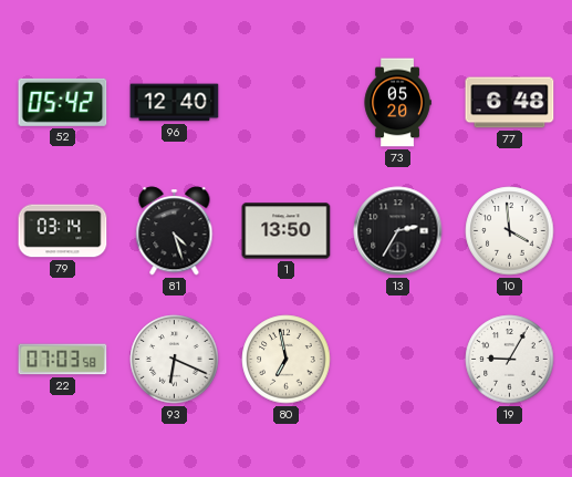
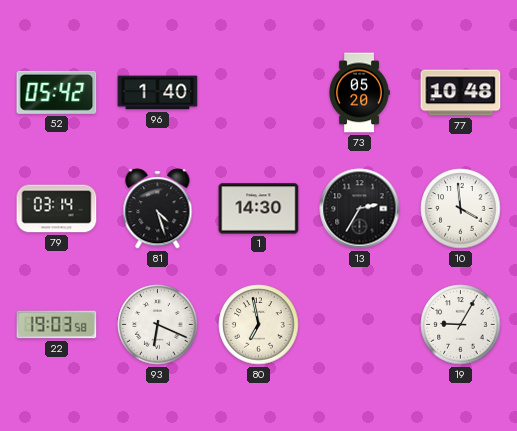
96: 12:40 -> 1:40 (158, 93)
77: 6:48 -> 10:48 (461, 93)
1: 13:50 -> 14:30 (259, 209)
22: 07:03 -> 19:03 (57, 325)
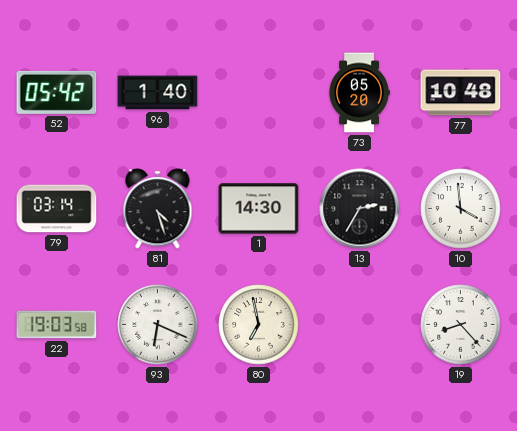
19: 9:05 -> 8:23 (461, 325)
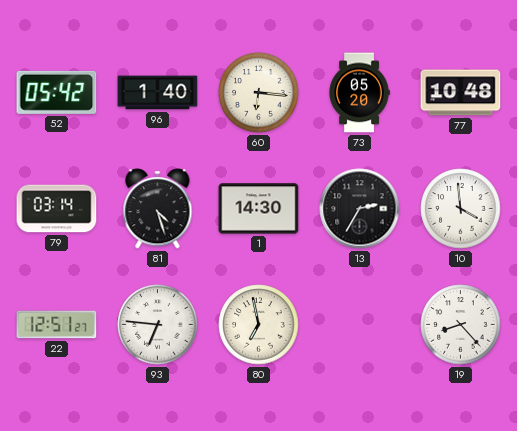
60: none -> 6:16 (259, 93)
22: 19:03 -> 12:51 (57, 325)
93: 6:19 -> 6:46 (158, 325)
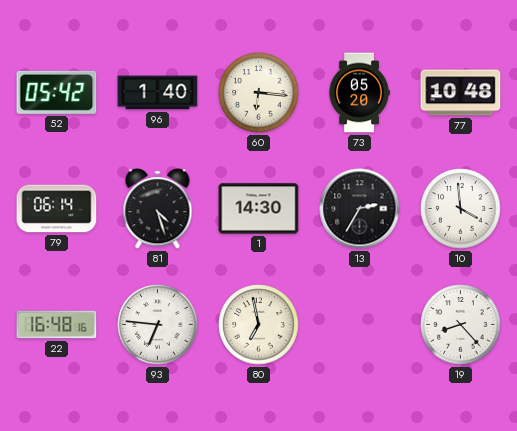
79: 03:14 -> 06:14 (57, 209)
22: 12:51 -> 16:48 (57, 325)
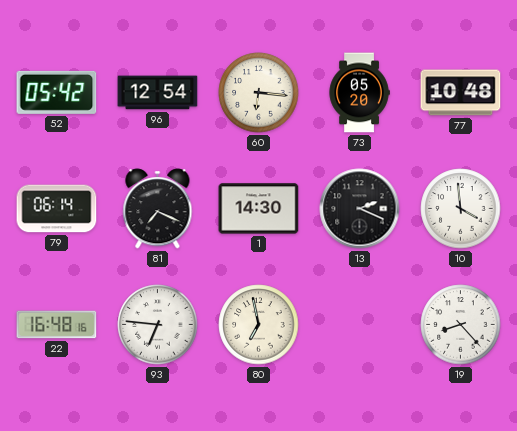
96: 1:40 -> 12:54 (158, 93)
81: 4:27 -> 7:19 (158, 209)
13: 2:35 -> 2:19 (360, 209)
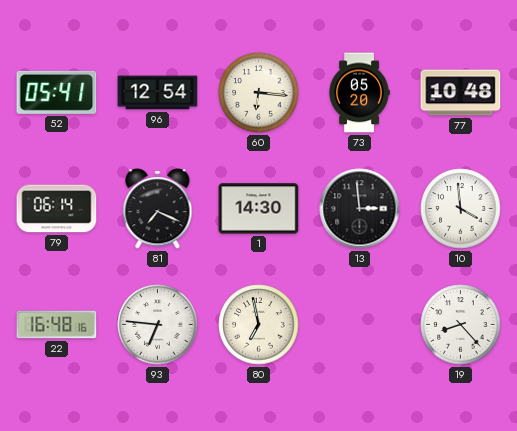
52: 05:42 -> 05:41 (57, 92)
13: 2:19 -> 2:59 (360, 209)
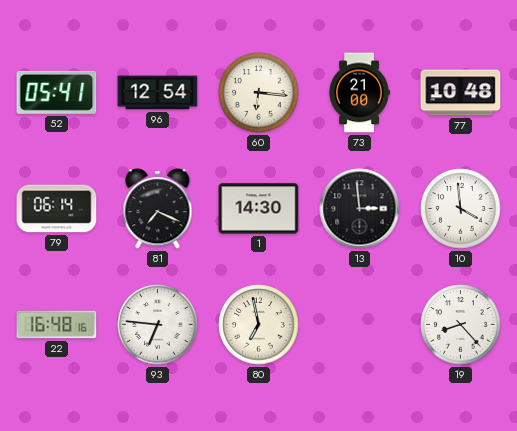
73: 05:20 -> 21:00 (359, 93)
